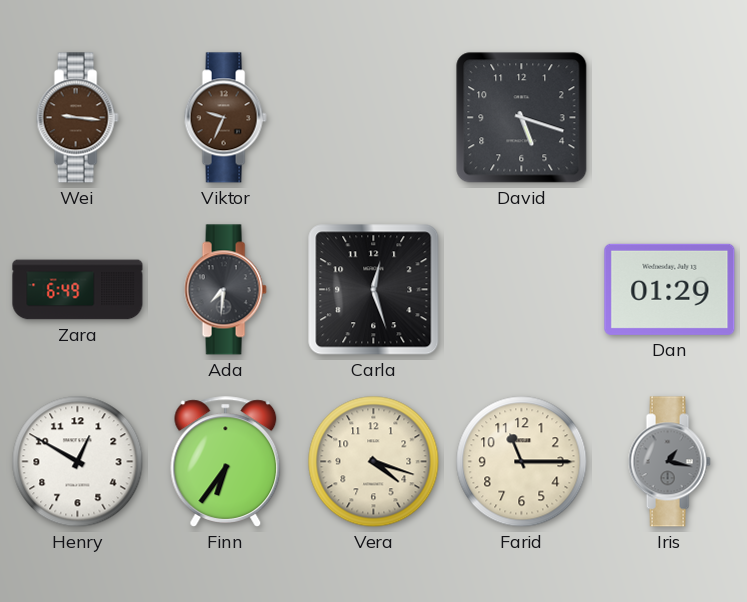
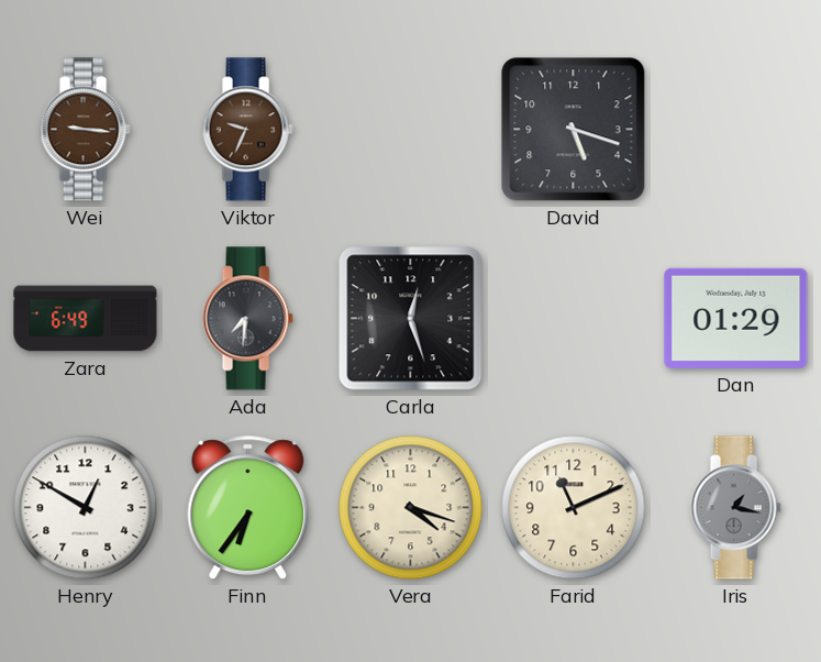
Farid: 11:15 -> 11:11 (574, 508)
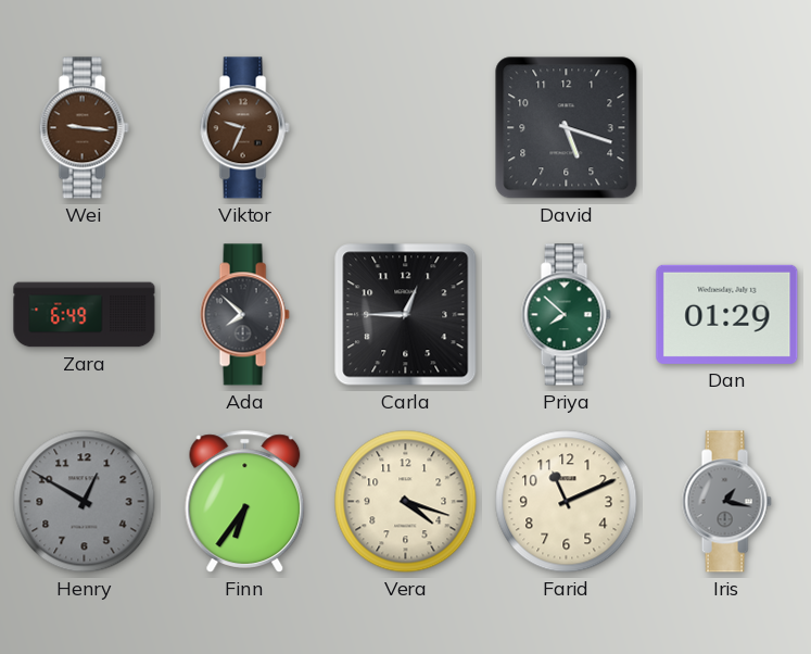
Ada: 7:31 -> 7:52 (244, 315)
Carla: 12:27 -> 12:45 (406, 315)
Priya: none -> 7:52 (566, 315)
Henry dial: white -> grey (85, 502)
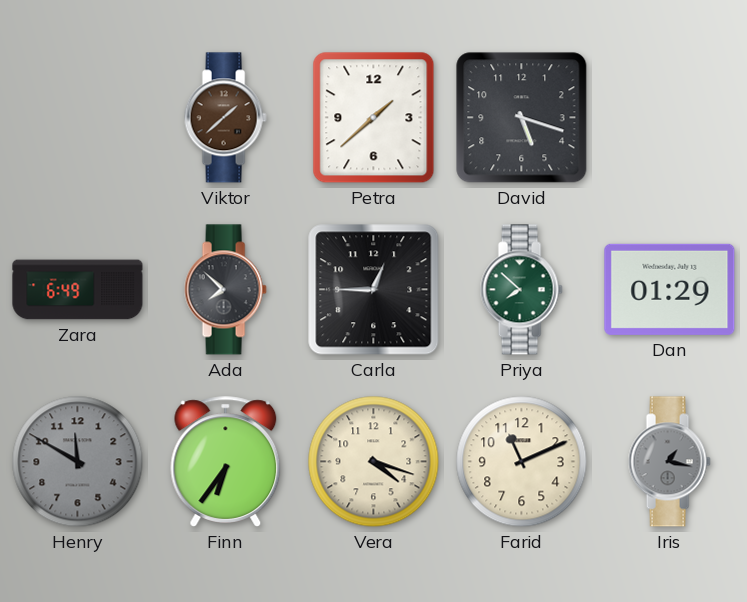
Wei: 9:16 -> none (84, 128)
Viktor: 9:34 -> 1:38 (225, 118)
Petra: none -> 1:38 (374, 118)
Henry: 12:50 -> 11:50 (78, 462)
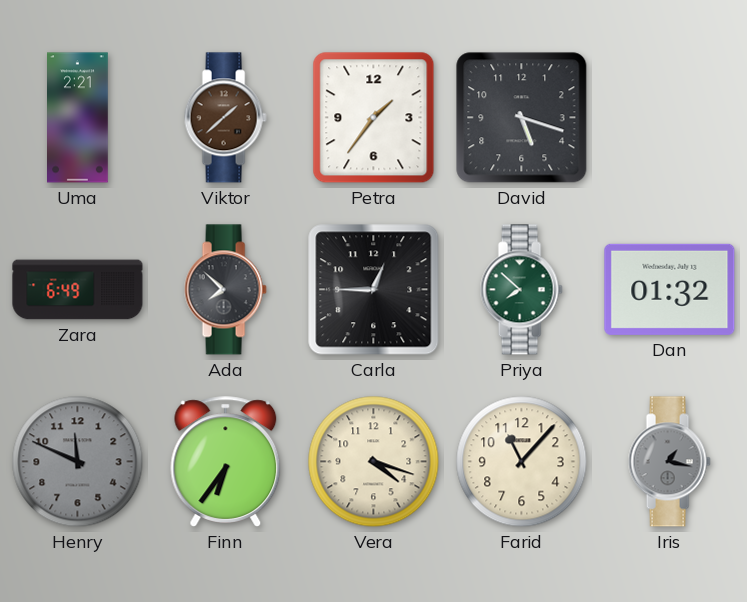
Uma: none -> 2:21 (78, 118)
Petra: 1:38 -> 1:36 (374, 118)
Dan: 01:29 -> 01:32 (670, 289)
Henry: 11:50 -> 11:49 (78, 462)
Farid: 11:11 -> 11:07 (522, 462)
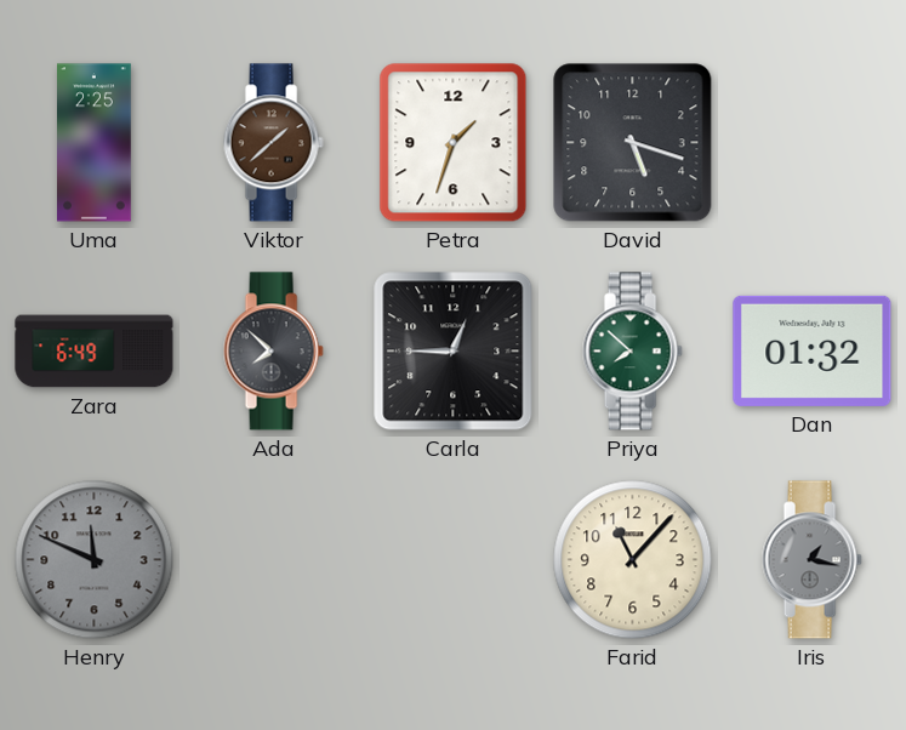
Uma: 2:21 -> 2:25 (95, 143)
Petra: 1:36 -> 1:33 (454, 143)
Finn: 6:36 -> none (226, 462)
Vera: 4:18 -> none (374, 462)
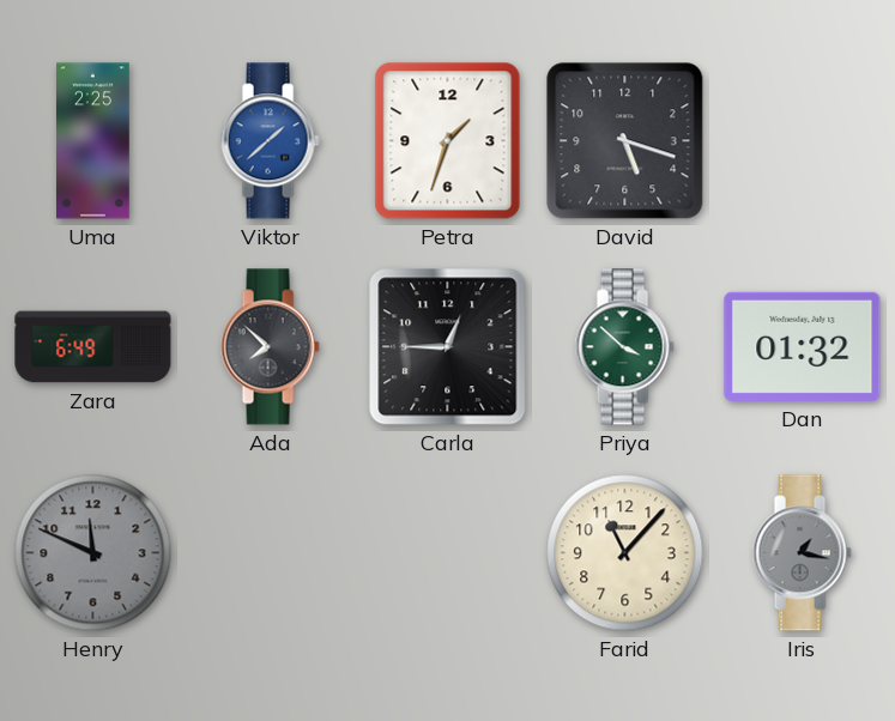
Viktor dial: brown -> blue (270, 141)
Priya: 7:52 -> 3:52 (624, 347)
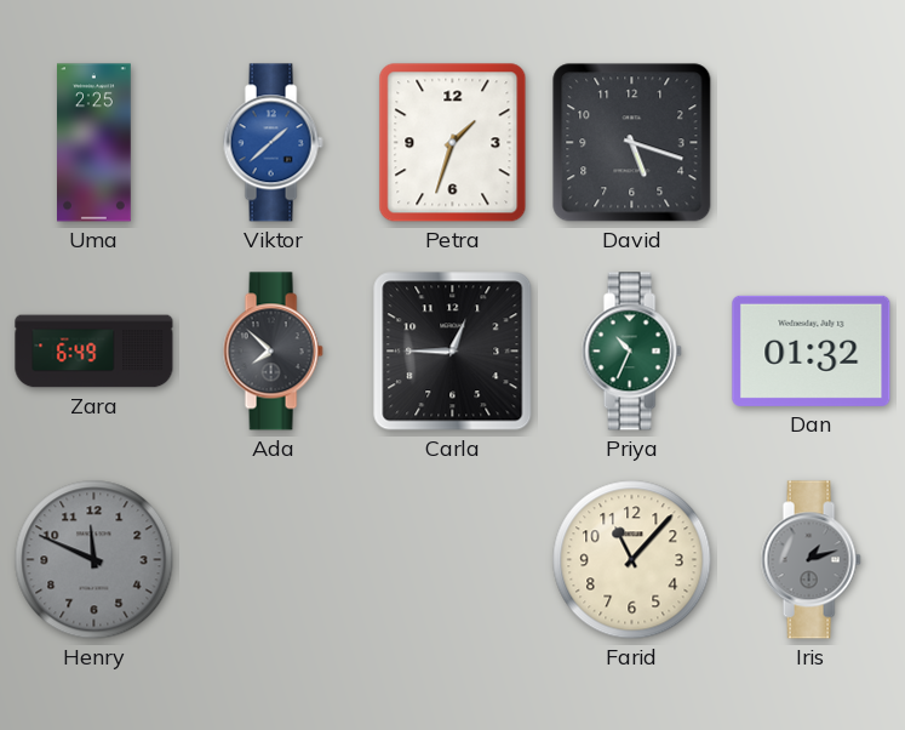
Priya: 3:52 -> 10:34 (631, 352)
Iris: 1:17 -> 1:12 (811, 560)
